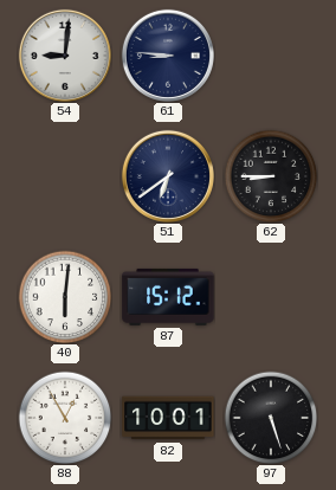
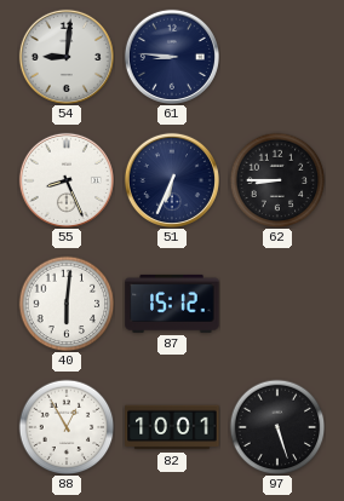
55: none -> 8:26 (67, 180)
51: 6:39 -> 6:34 (172, 180)
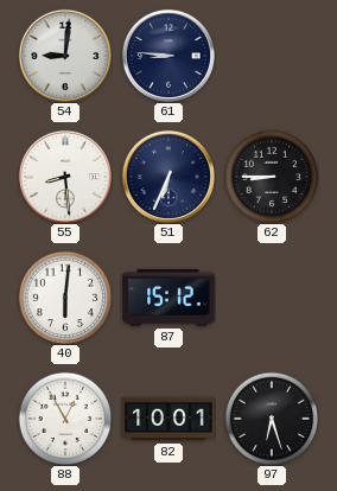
55: 8:26 -> 8:29 (65, 177)
97: 5:27 -> 6:27 (272, 419)
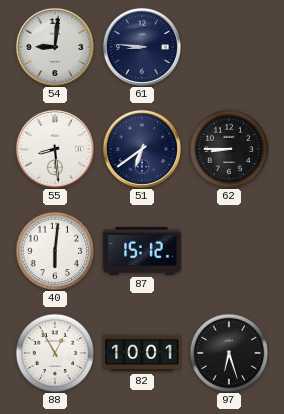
51: 6:34 -> 6:39 (142, 149)
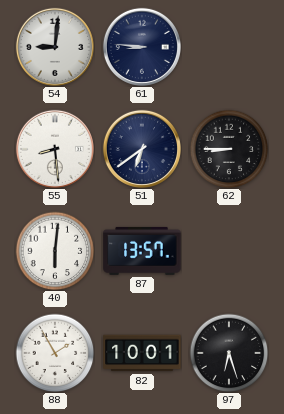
87: 15:12 -> 13:57 (142, 251)
88: 12:55 -> 1:55 (55, 353)
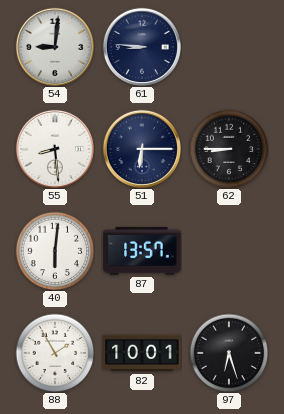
51: 6:39 -> 6:15 (142, 149)
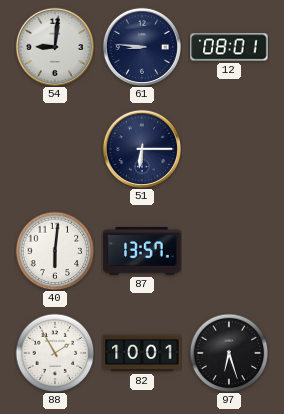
12: none -> 08:01 (229, 47)
55: 8:29 -> none (55, 149)
62: 8:45 -> none (229, 149)
